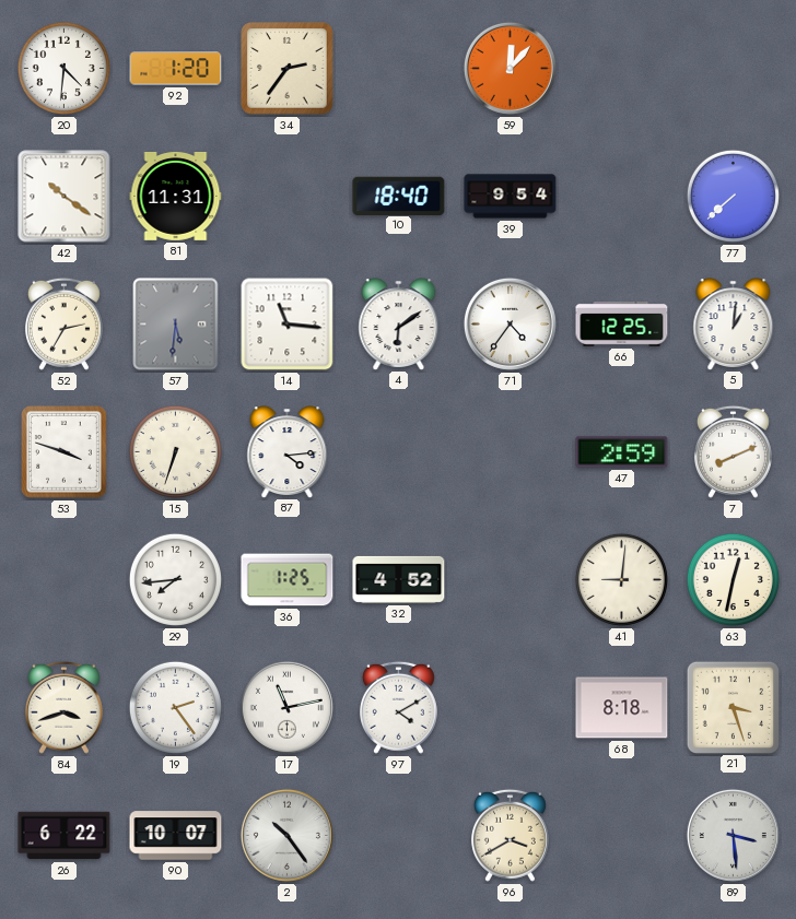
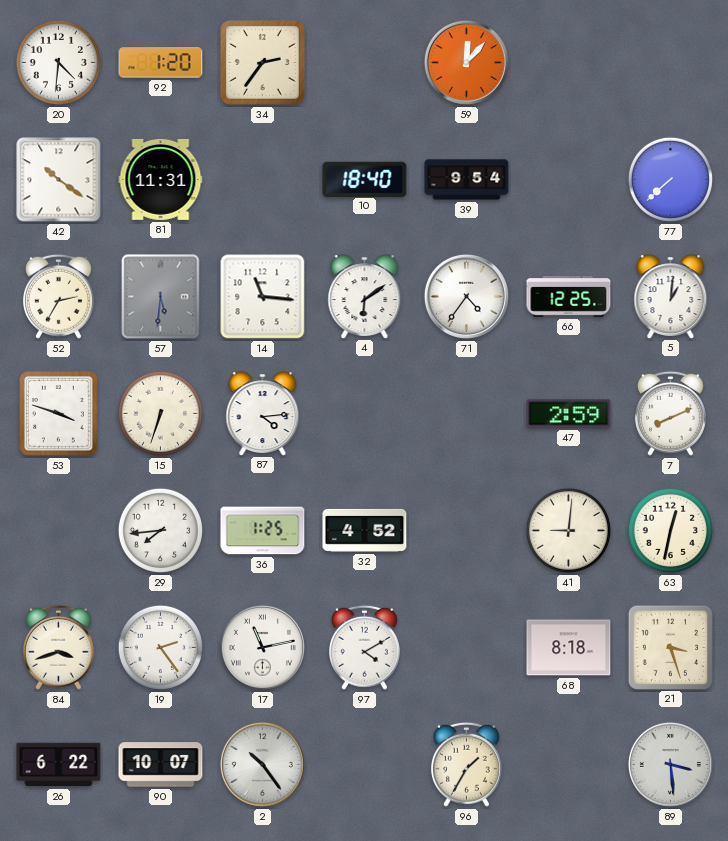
96: 3:40 -> 1:35 (466, 764)
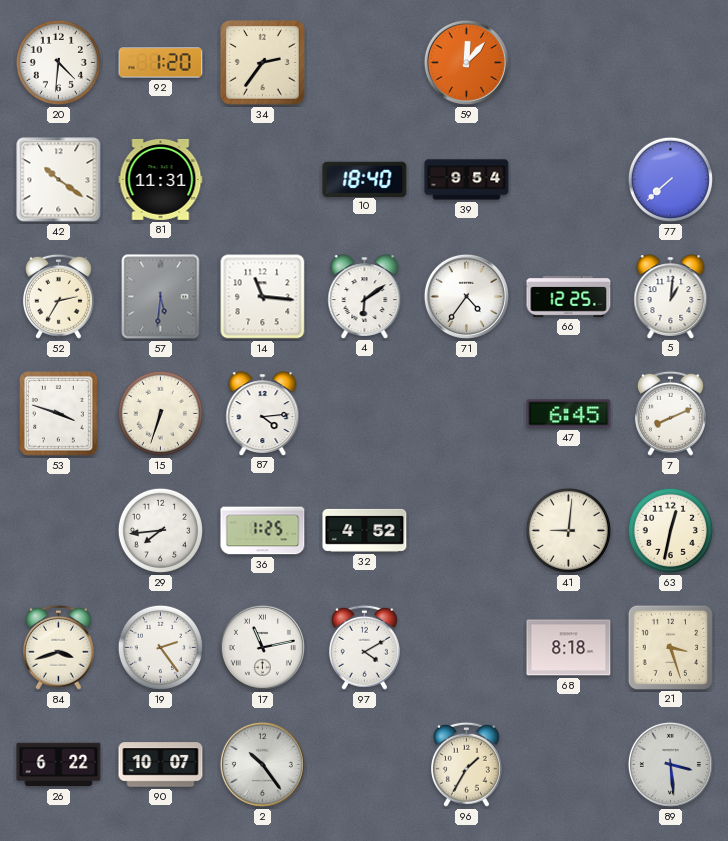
47: 2:59 -> 6:45 (569, 414)
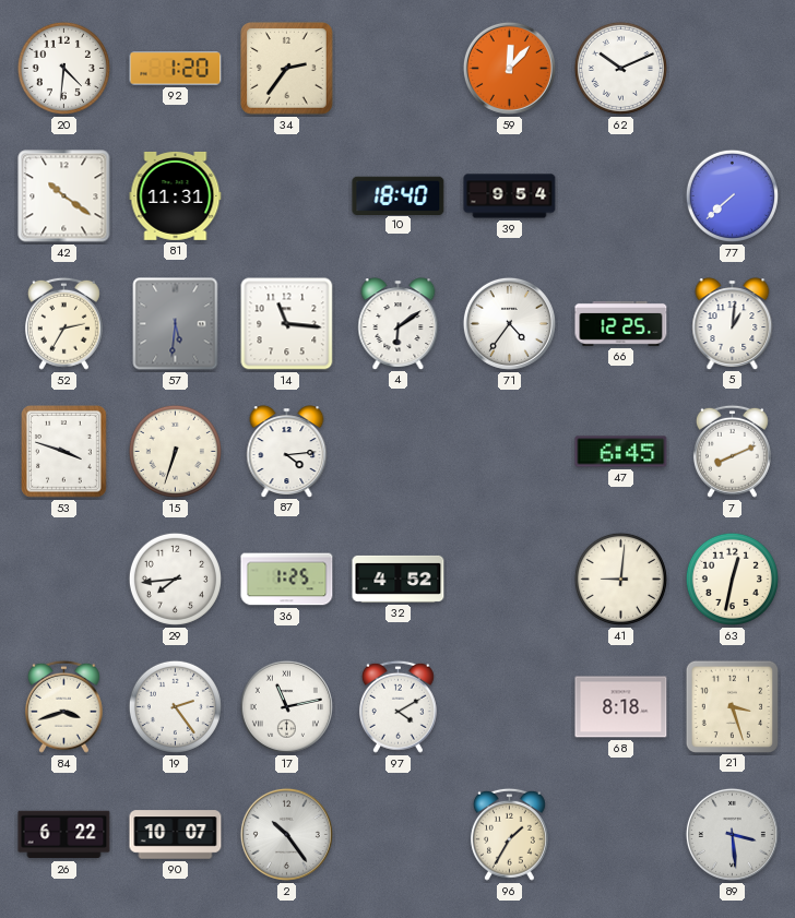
62: none -> 10:11 (620, 68)
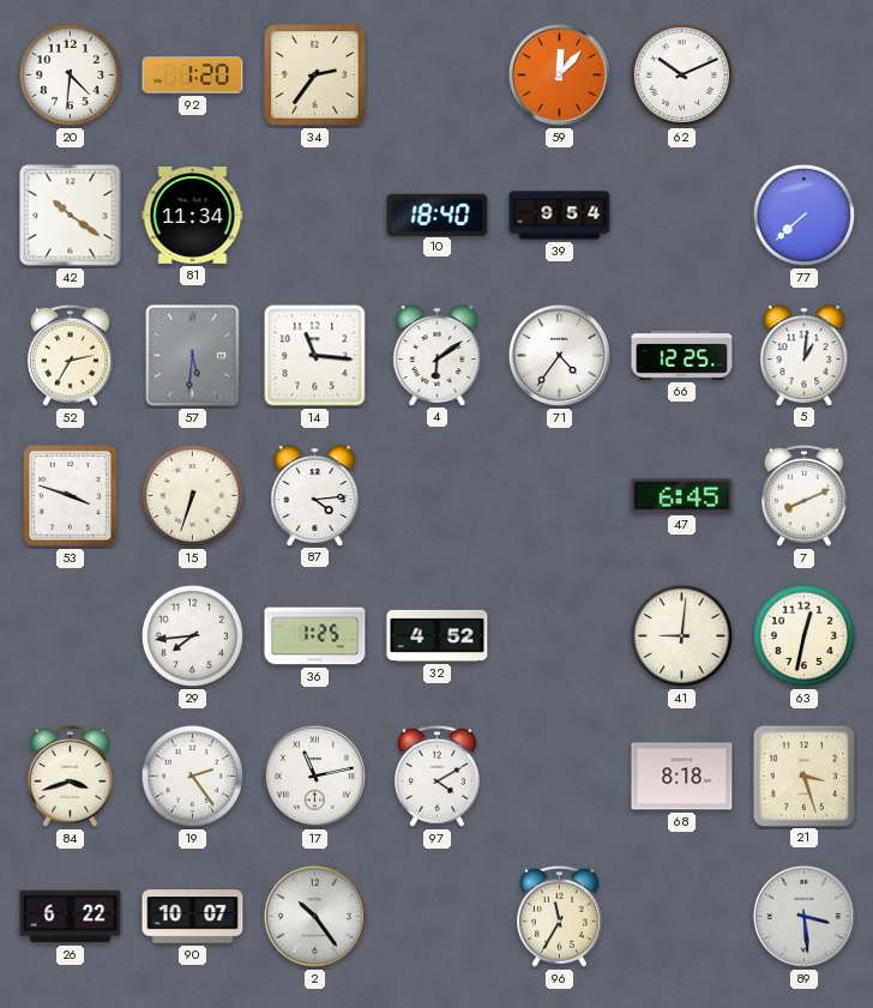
81: 11:31 -> 11:34 (193, 215)
96: 1:35 -> 11:35 (559, 916)
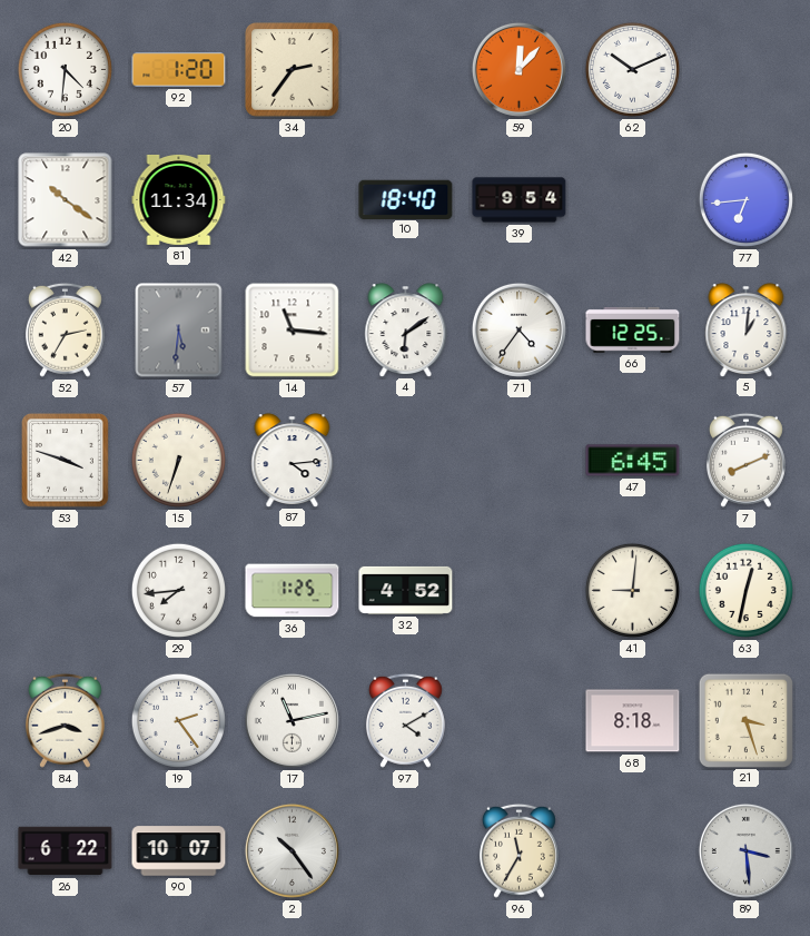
77: 7:38 -> 6:44 (745, 199)
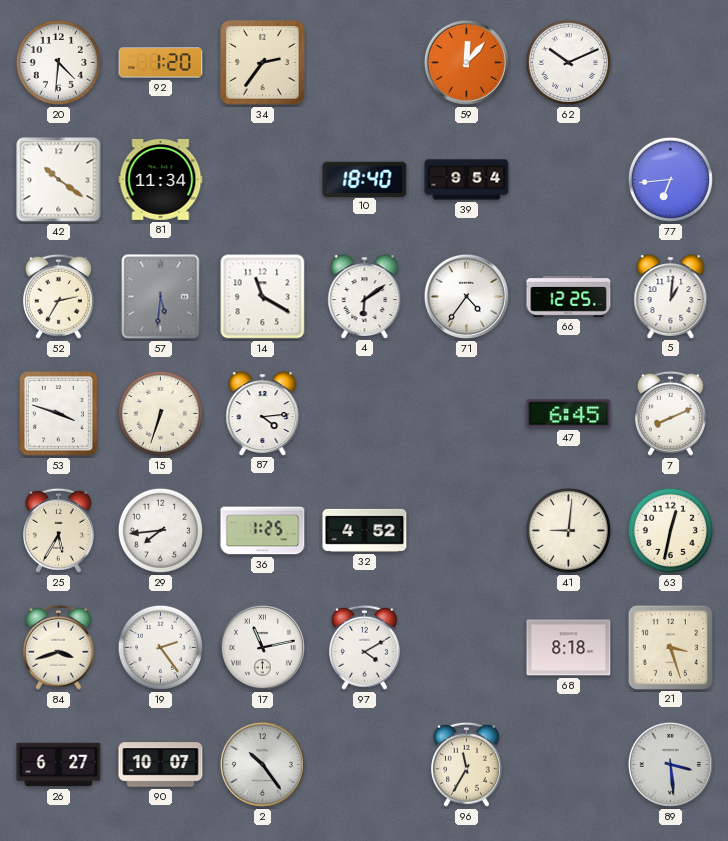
14: 11:16 -> 11:20 (263, 297)
25: none -> 5:35 (58, 530)
26: 6:22 -> 6:27 (59, 765)
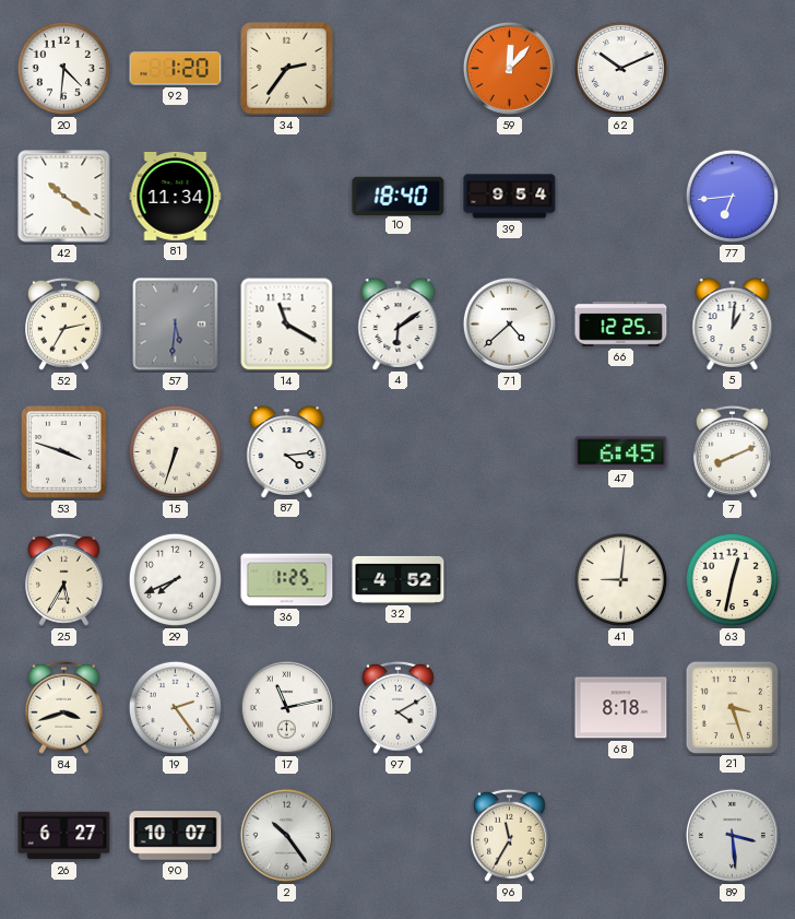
71: 4:36 -> 4:38 (509, 323)
29: 7:44 -> 7:41 (175, 579)
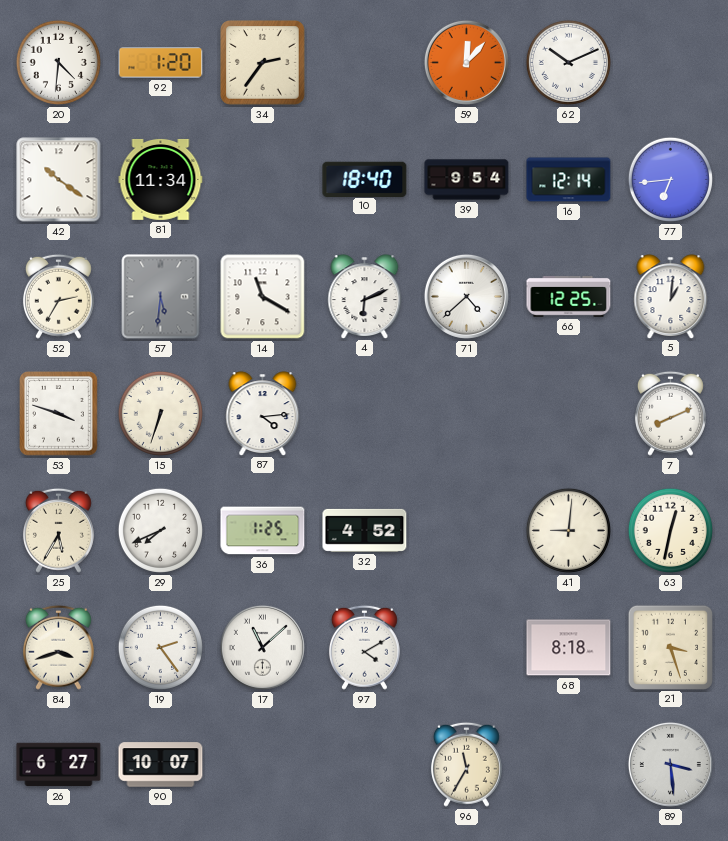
16: none -> 12:14 (569, 180)
4: 6:09 -> 6:11 (365, 296)
47: 6:45 -> none (621, 452)
17: 11:13 -> 11:08 (262, 647)
2: 10:24 -> none (286, 835)
